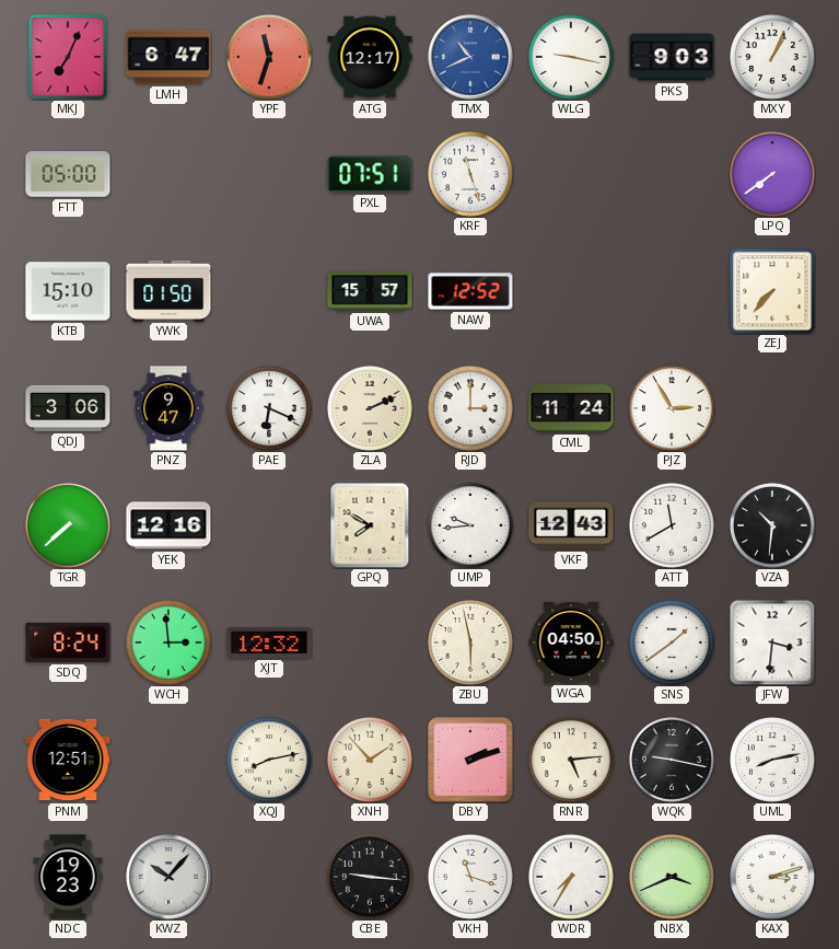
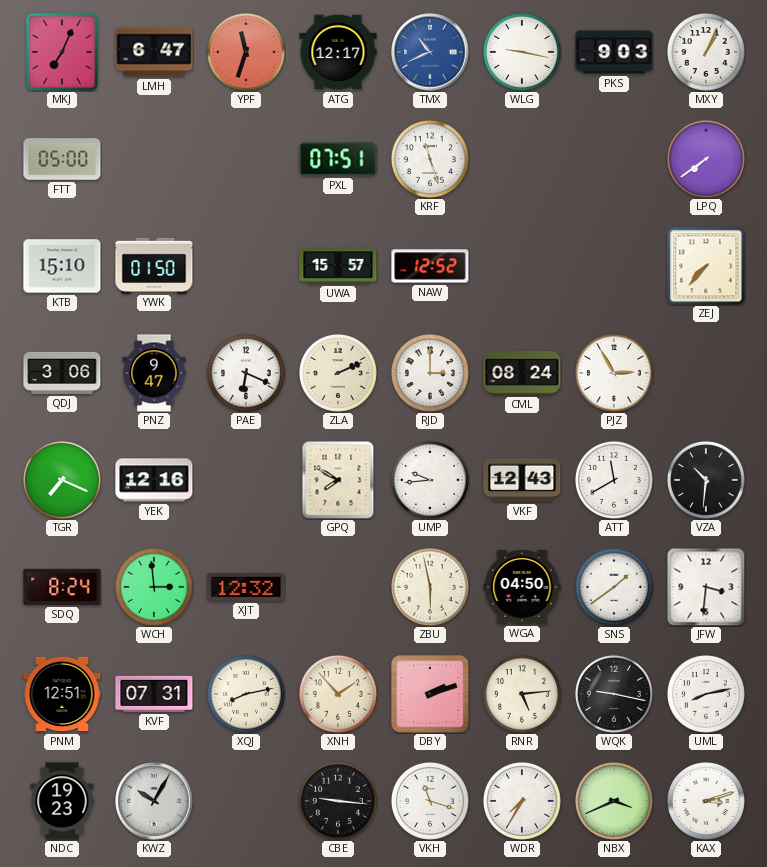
CML: 11:24 -> 08:24 (522, 373)
TGR: 7:38 -> 7:19 (62, 480)
KVF: none -> 07:31 (154, 694)
KWZ: 10:07 -> 10:05 (154, 801)
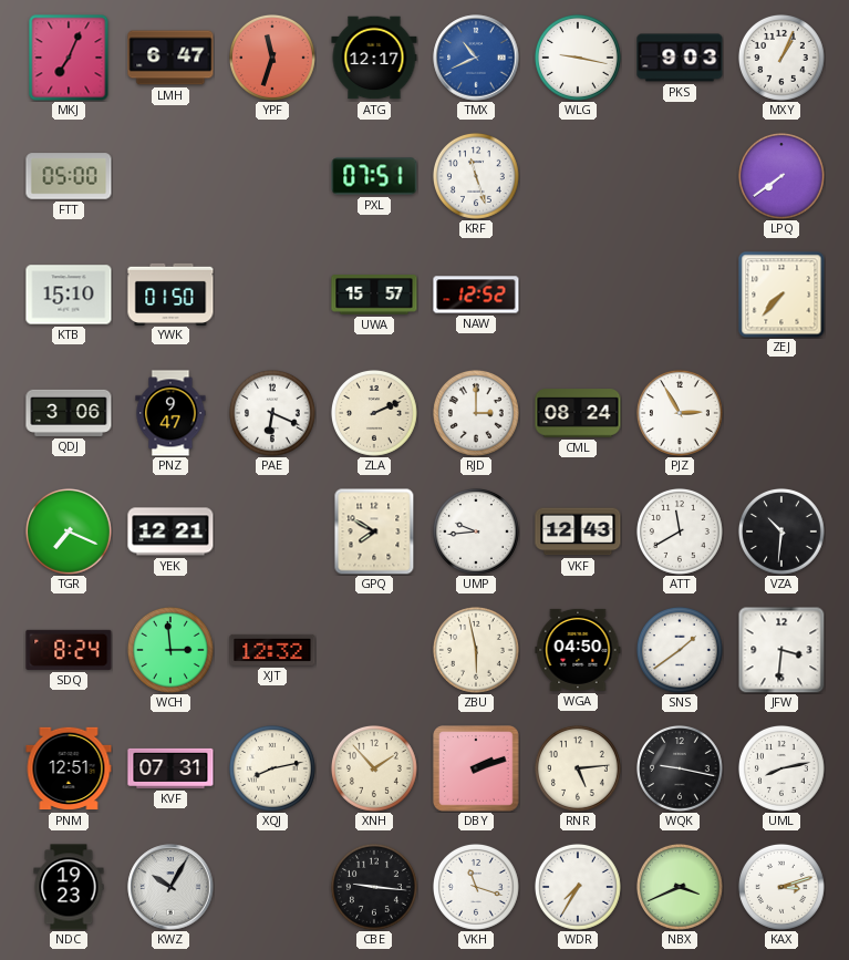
YEK: 12:16 -> 12:21 (170, 531)
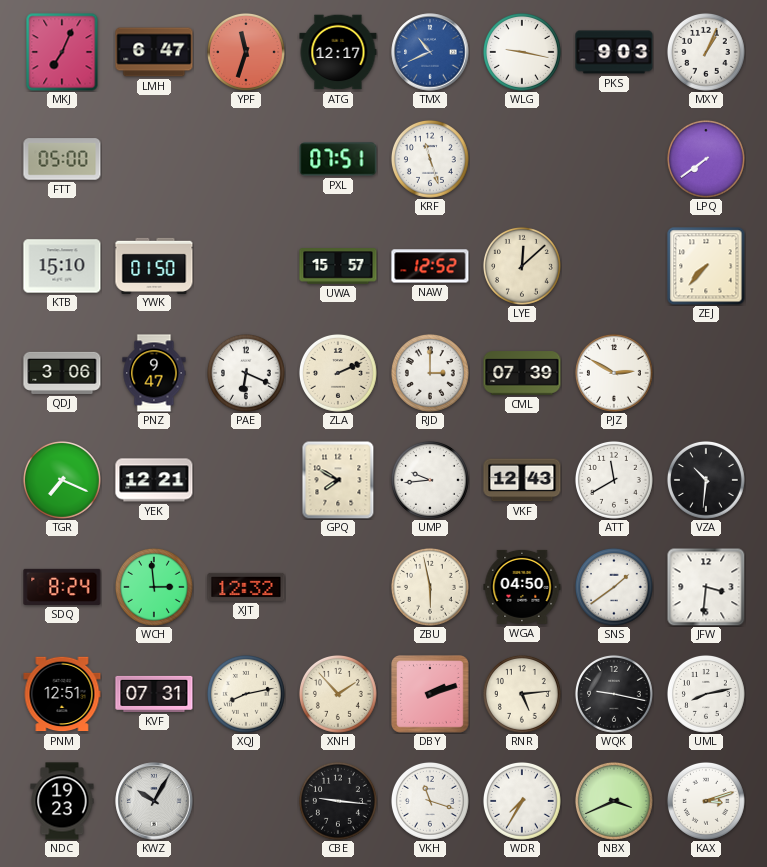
LYE: none -> 12:08 (522, 266)
CML: 08:24 -> 07:39 (522, 373)
PJZ: 2:55 -> 2:50 (614, 373)
